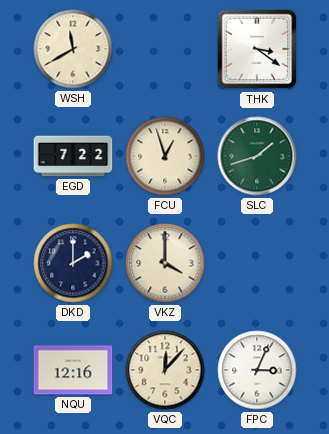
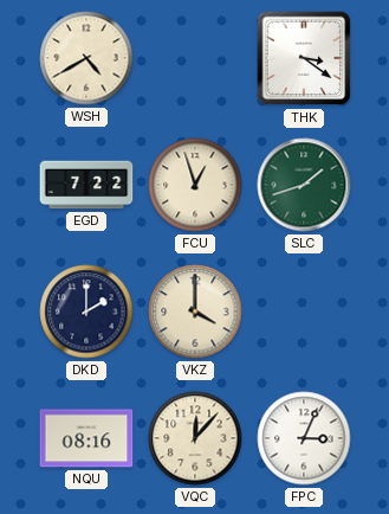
WSH: 11:40 -> 4:40 (86, 58)
NQU: 12:16 -> 08:16 (86, 438)
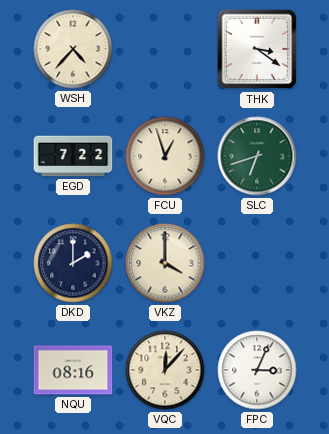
WSH: 4:40 -> 4:37 (73, 49)
SLC: 1:42 -> 6:42 (257, 156)
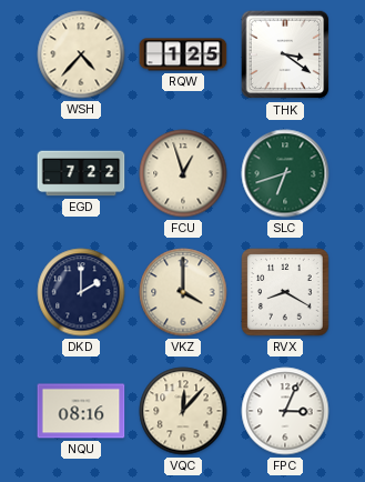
RQW: none -> 1:25 (183, 54)
RVX: none -> 8:20 (285, 292)
